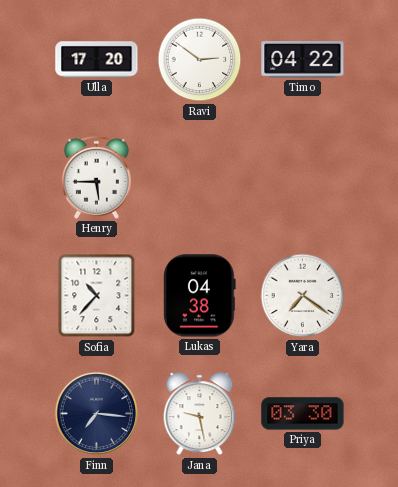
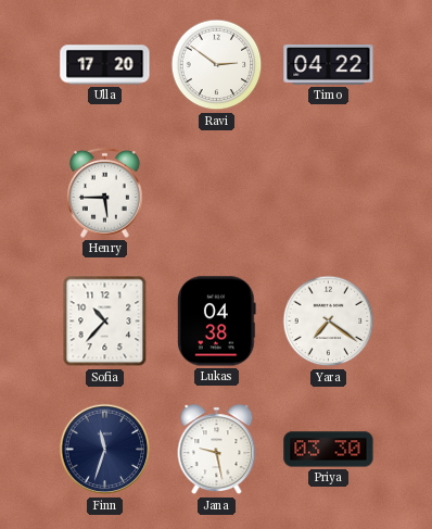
Finn: 7:16 -> 11:33 (105, 450)
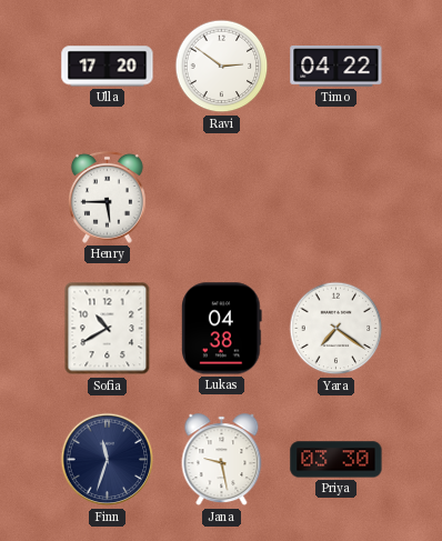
Sofia: 10:37 -> 10:40 (108, 329)
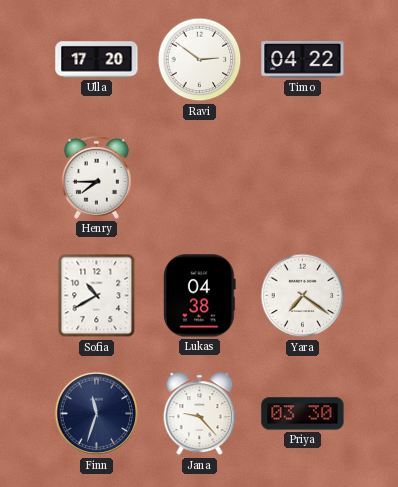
Henry: 5:45 -> 7:45 (96, 177)
Jana: 9:28 -> 9:23 (200, 414)
